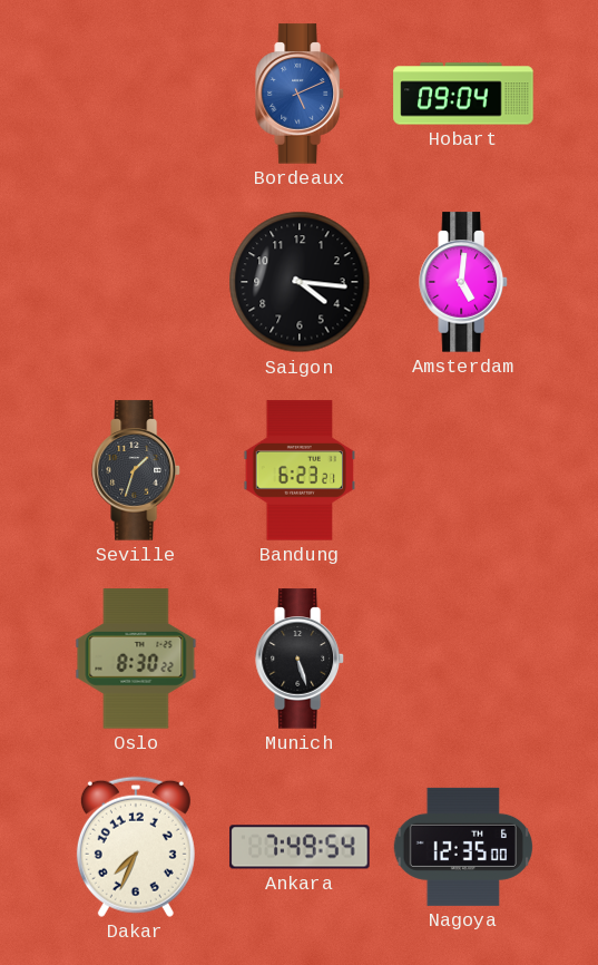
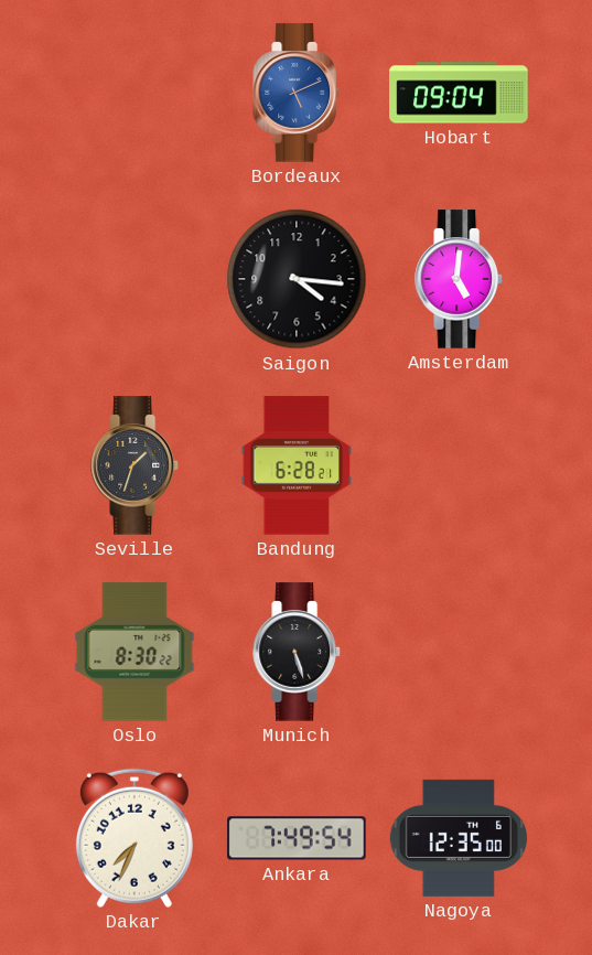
Bandung: 6:23 -> 6:28 (297, 465)
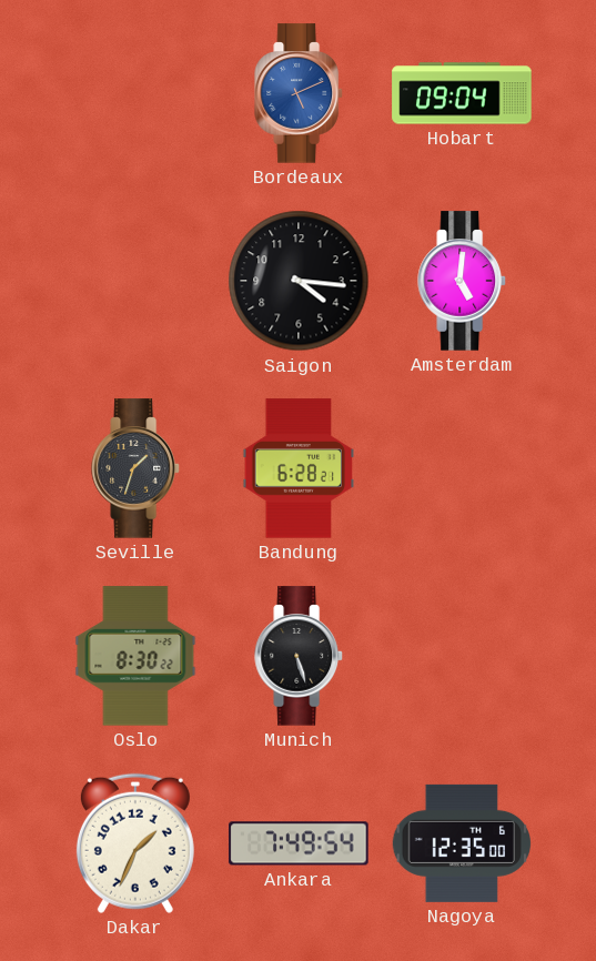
Dakar: 7:34 -> 1:34 (135, 843)
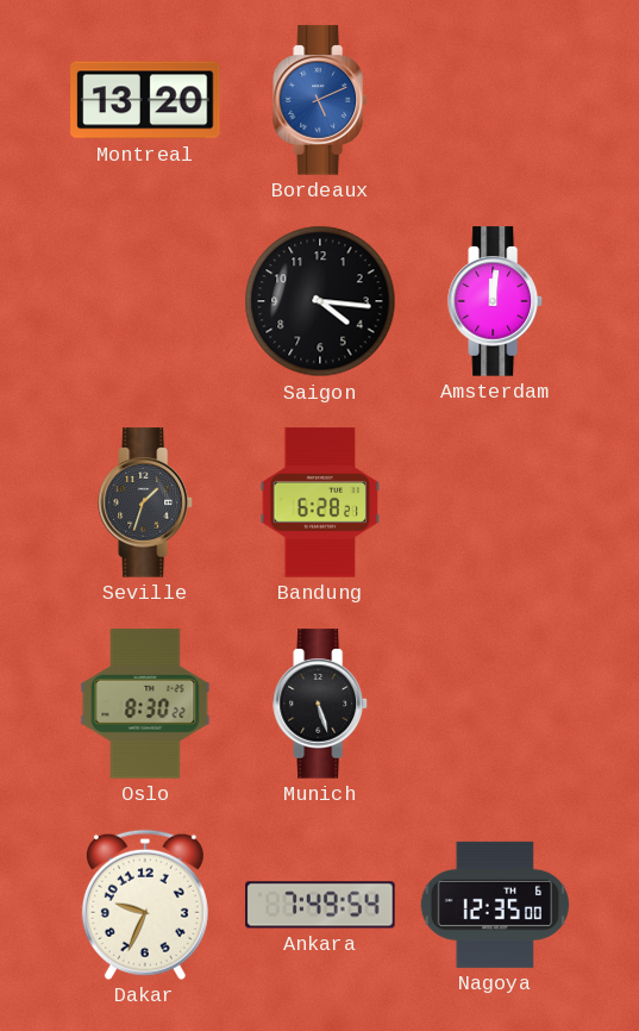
Montreal: none -> 13:20 (145, 100)
Hobart: 09:04 -> none (462, 93)
Amsterdam: 5:01 -> 12:01 (495, 301)
Dakar: 1:34 -> 9:34 (145, 905)
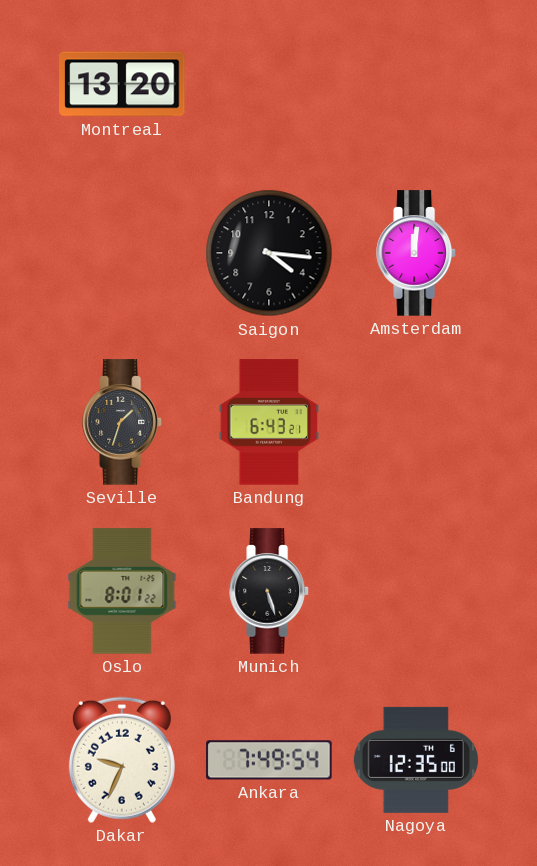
Bordeaux: 5:11 -> none (320, 100)
Bandung: 6:28 -> 6:43 (269, 422)
Oslo: 8:30 -> 8:01 (122, 591)
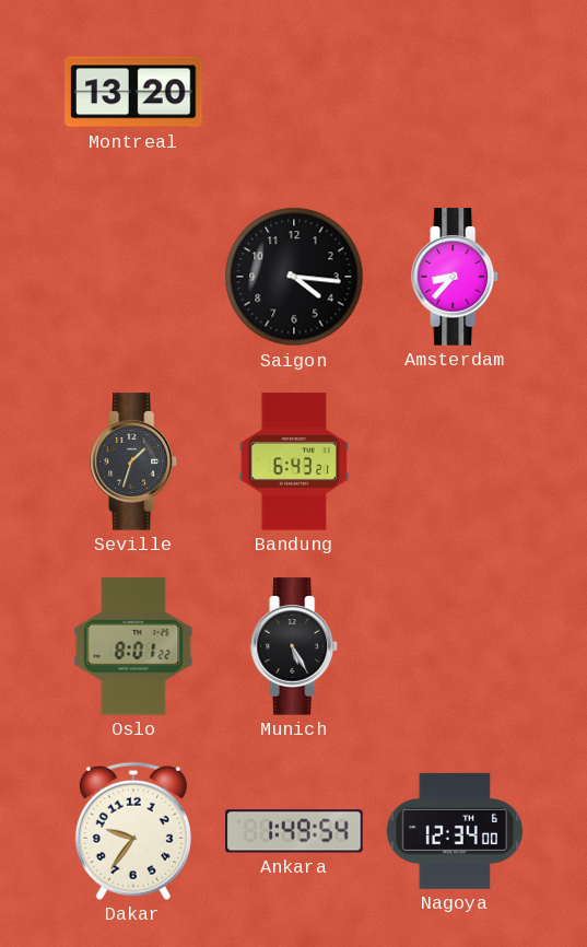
Amsterdam: 12:01 -> 8:37 (455, 277)
Munich: 5:27 -> 5:25 (294, 646)
Dakar: 9:34 -> 9:36 (133, 831)
Ankara: 7:49 -> 1:49 (294, 831)
Nagoya: 12:35 -> 12:34 (454, 831)
